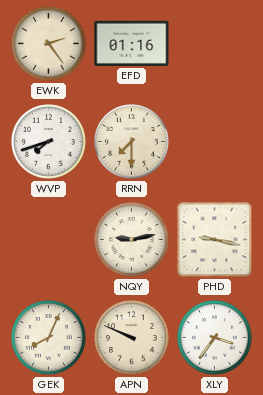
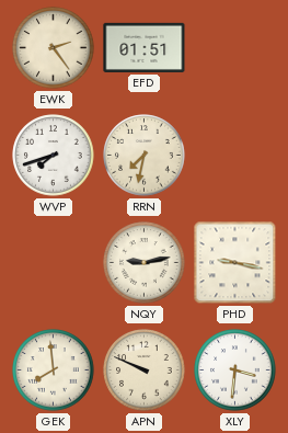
EFD: 01:16 -> 01:51 (145, 47)
RRN: 7:30 -> 7:32 (145, 156)
GEK: 8:04 -> 7:59 (54, 371)
XLY: 3:36 -> 3:31 (235, 371)
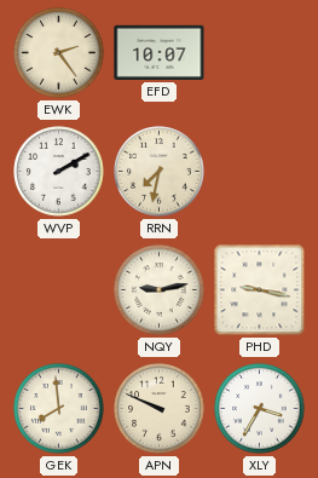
EFD: 01:51 -> 10:07 (160, 52)
WVP: 7:42 -> 2:10 (59, 172)
XLY: 3:31 -> 3:35 (260, 409)
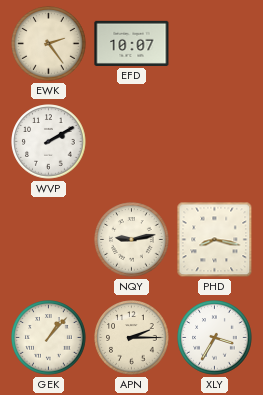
RRN: 7:32 -> none (160, 172)
PHD: 9:17 -> 8:17 (215, 240)
GEK: 7:59 -> 1:07 (49, 338)
APN: 9:49 -> 2:15 (132, 338)
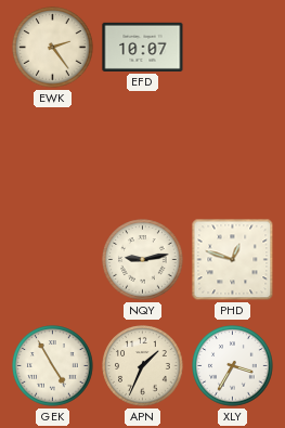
WVP: 2:10 -> none (49, 142)
PHD: 8:17 -> 12:48 (233, 260)
GEK: 1:07 -> 4:55 (53, 366)
APN: 2:15 -> 1:34 (143, 366)
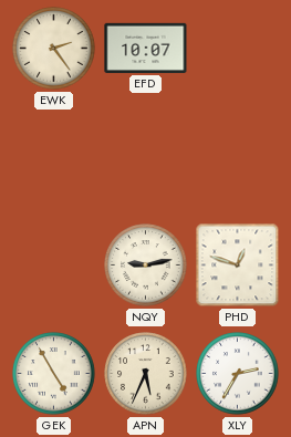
APN: 1:34 -> 5:34 (146, 374)
XLY: 3:35 -> 2:35 (238, 374)
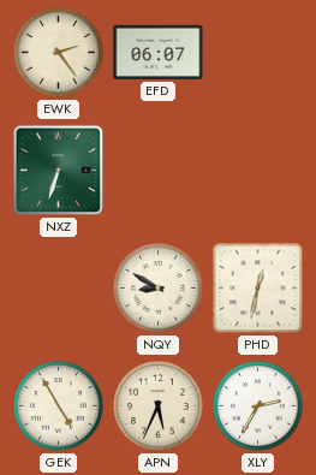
EFD: 10:07 -> 06:07 (159, 52)
NXZ: none -> 6:33 (59, 171)
NQY: 9:13 -> 8:50 (159, 289)
PHD: 12:48 -> 12:32 (258, 289)
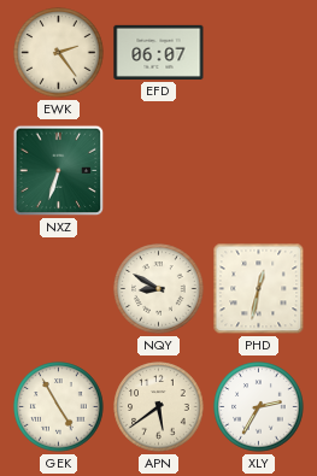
APN: 5:34 -> 5:39 (159, 407)
